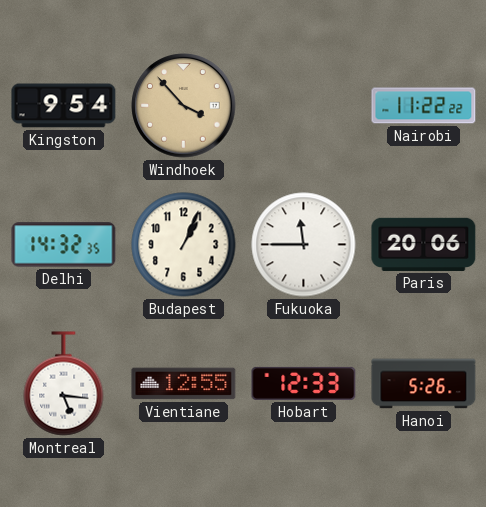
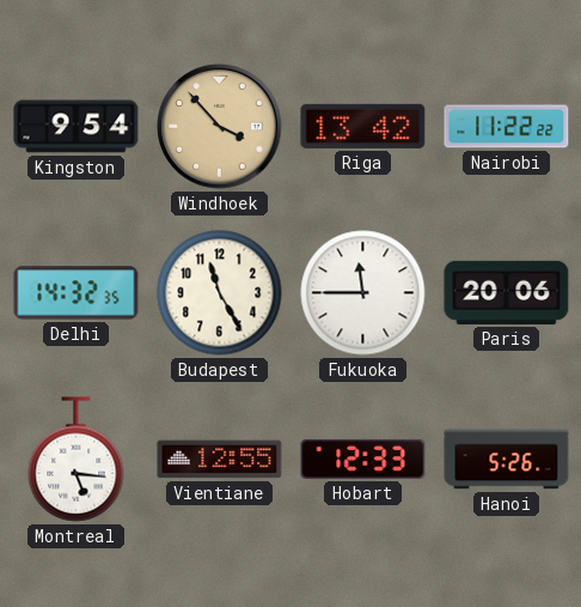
Riga: none -> 13:42 (363, 126)
Budapest: 1:04 -> 11:25 (220, 293)
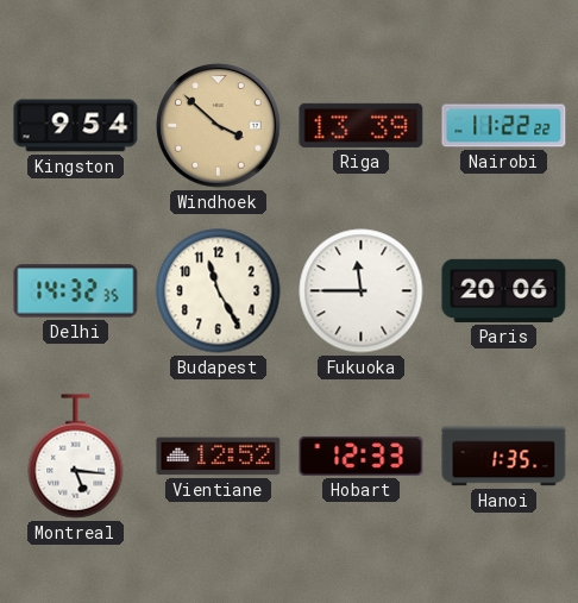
Windhoek: 3:53 -> 3:52 (219, 126)
Riga: 13:42 -> 13:39 (362, 125)
Vientiane: 12:55 -> 12:52 (219, 457)
Hanoi: 5:26 -> 1:35 (504, 457)
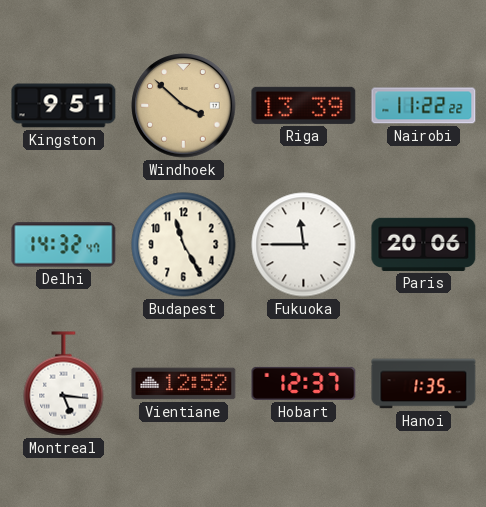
Kingston: 9:54 -> 9:51 (64, 106)
Delhi: 14:32:35 -> 14:32:47 (64, 245)
Hobart: 12:33 -> 12:37 (304, 383)
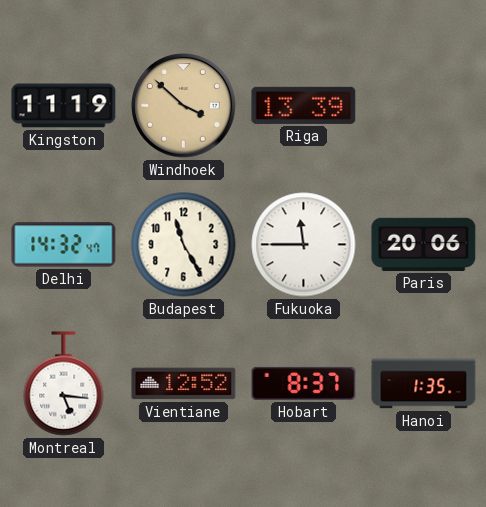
Kingston: 9:51 -> 11:19 (64, 106)
Nairobi: 11:22 -> none (424, 106)
Hobart: 12:37 -> 8:37 (304, 383)
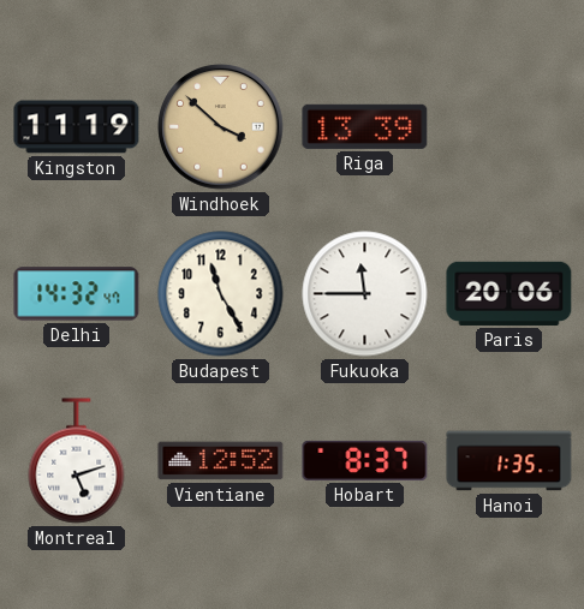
Montreal: 5:16 -> 5:12 (77, 461)
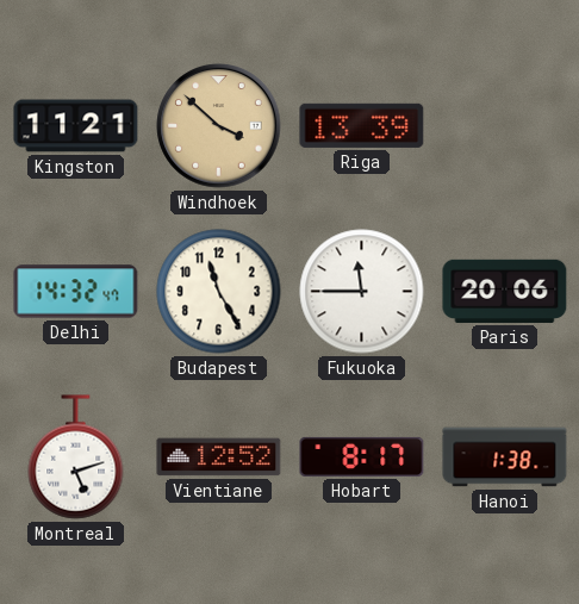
Kingston: 11:19 -> 11:21 (76, 126)
Hobart: 8:37 -> 8:17 (362, 456)
Hanoi: 1:35 -> 1:38 (505, 457)
